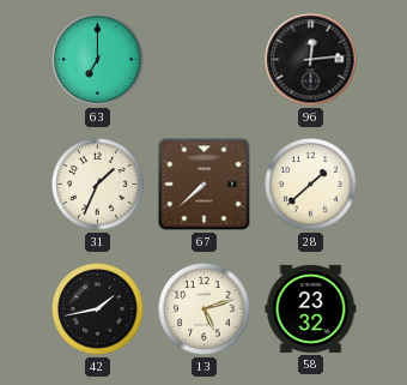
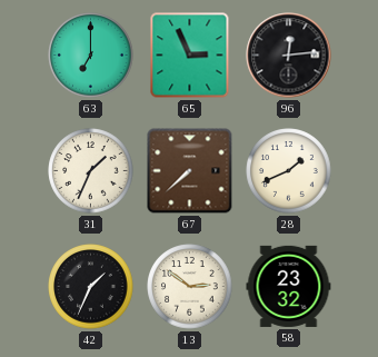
65: none -> 2:56 (190, 56)
28: 1:38 -> 1:41 (289, 171)
42: 1:43 -> 1:34 (91, 287)
13: 5:12 -> 2:51 (190, 287)
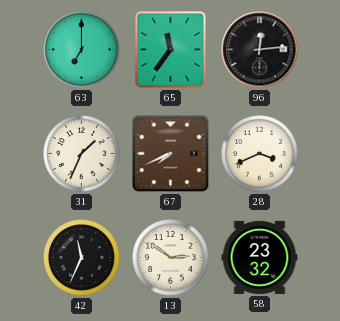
65: 2:56 -> 11:36 (171, 50)
67: 7:38 -> 7:41 (171, 154)
28: 1:41 -> 3:41 (260, 154)
42: 1:34 -> 11:34 (82, 258)
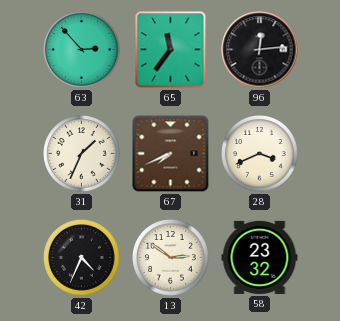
63: 7:00 -> 2:53 (82, 50)
42: 11:34 -> 4:34 (82, 258)
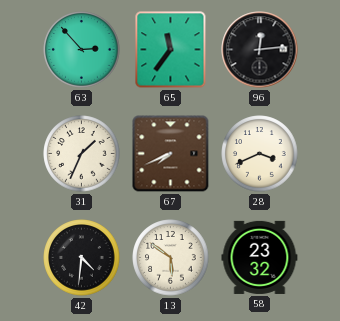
42: 4:34 -> 4:31 (82, 258)
13: 2:51 -> 5:51 (171, 258)
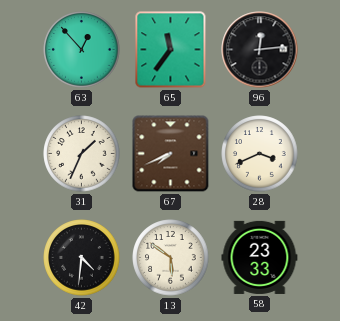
63: 2:53 -> 12:53 (82, 50)
58: 23:32 -> 23:33 (260, 257)
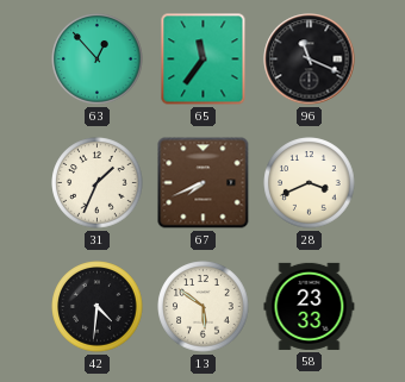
96: 12:14 -> 11:19 (310, 60)
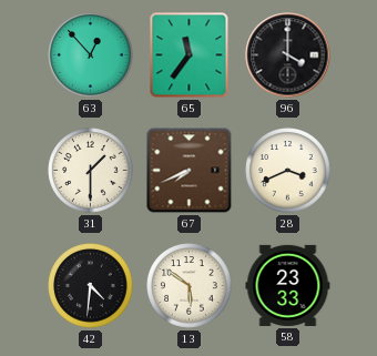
96: 11:19 -> 4:00 (288, 55)
31: 1:34 -> 1:30 (91, 171)
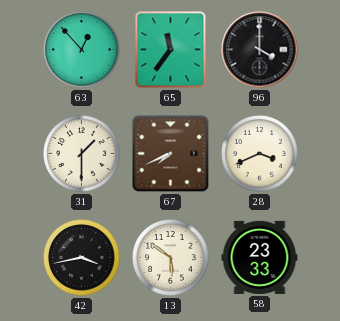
42: 4:31 -> 3:43 (82, 258)
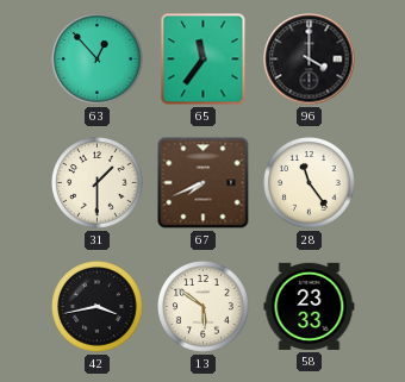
28: 3:41 -> 11:24 (310, 183)
